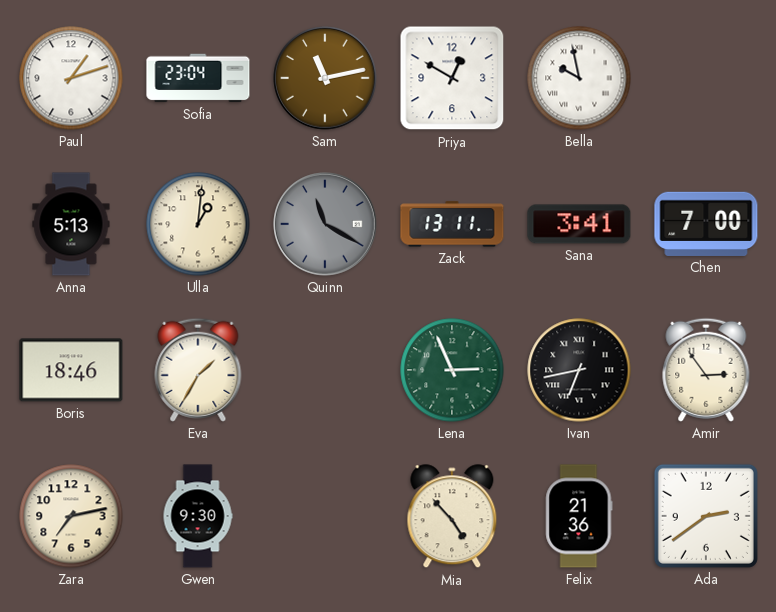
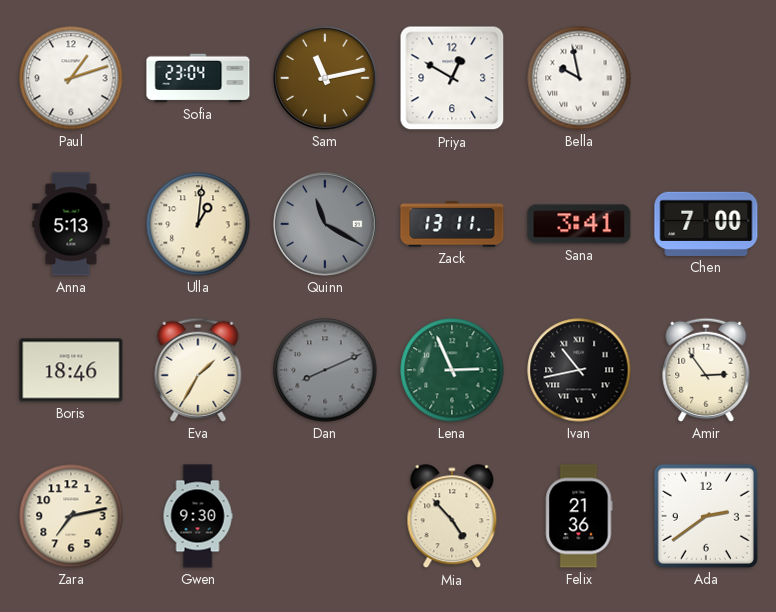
Dan: none -> 8:11 (325, 370)
Ivan: 6:43 -> 10:43 (579, 370)
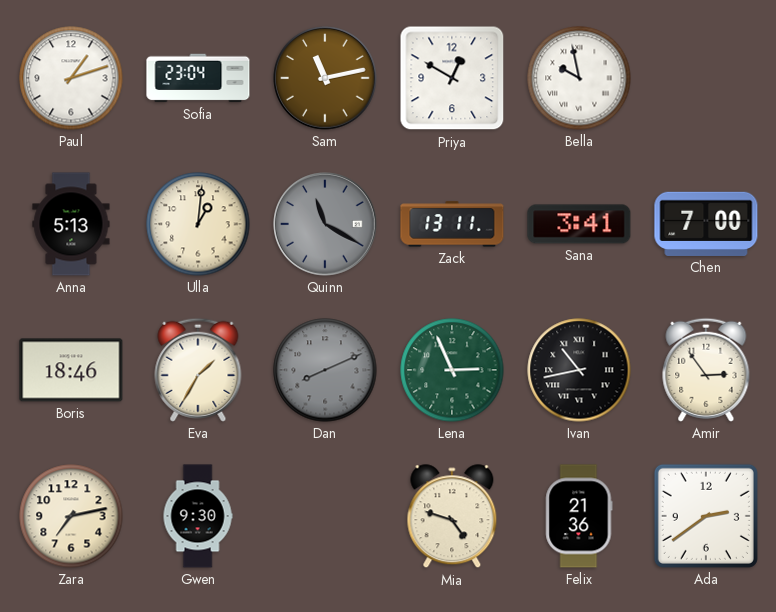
Mia: 4:53 -> 4:48 (452, 517)
